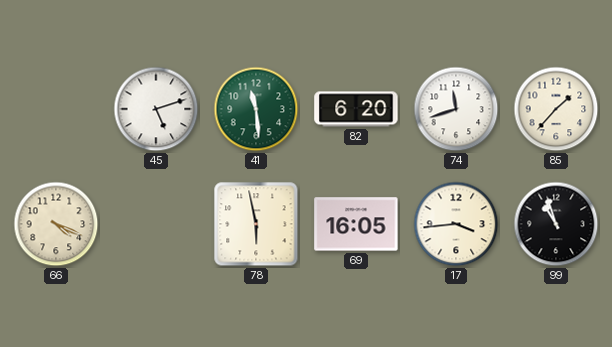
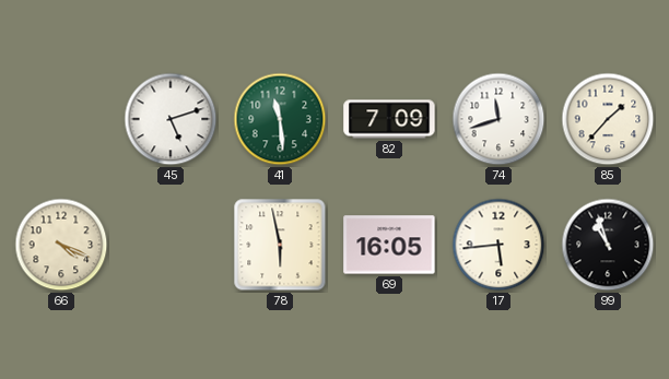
82: 6:20 -> 7:09 (389, 119)
17: 3:44 -> 5:44 (498, 245)
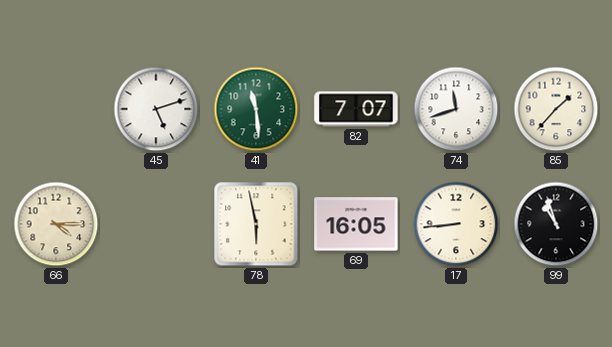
82: 7:09 -> 7:07 (356, 109)
66: 4:19 -> 4:15 (56, 224)
17: 5:44 -> 8:44 (456, 224)
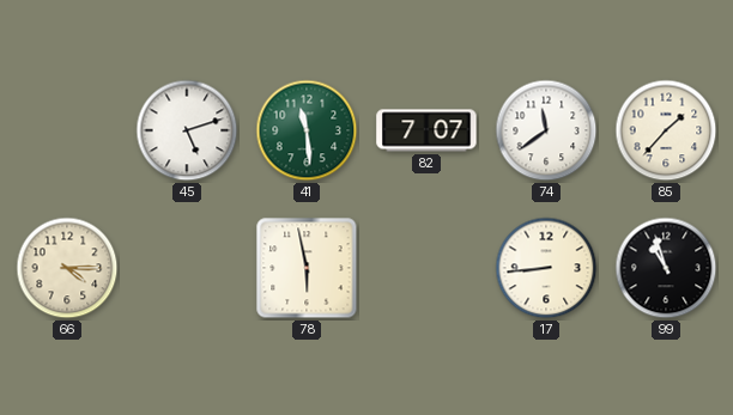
74: 11:42 -> 11:39 (546, 130)
69: 16:05 -> none (356, 224)
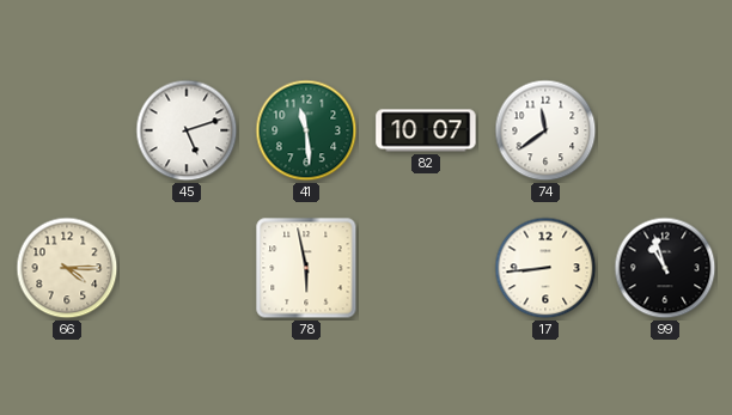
82: 7:07 -> 10:07 (426, 130)
85: 1:37 -> none (666, 130)
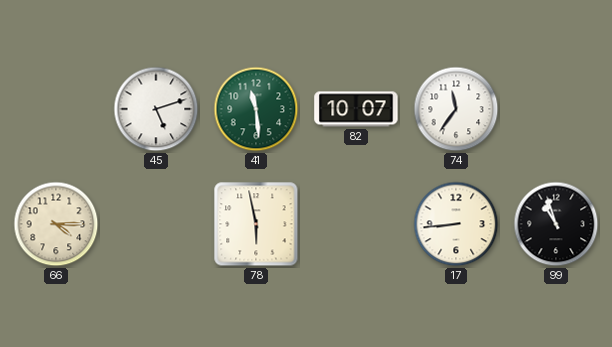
74: 11:39 -> 11:36 (456, 109)
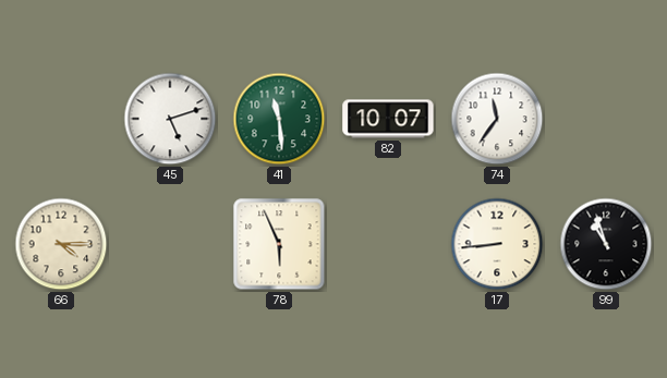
78: 5:58 -> 5:56 (279, 244)
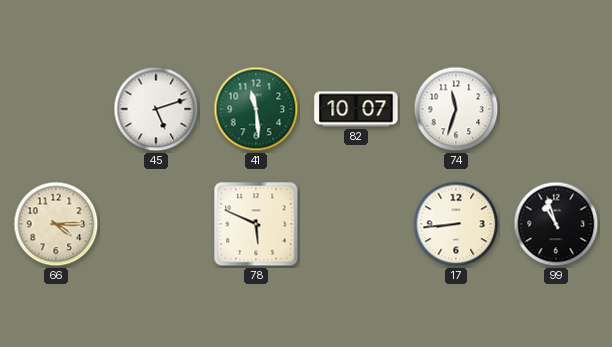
74: 11:36 -> 11:33 (456, 109)
78: 5:56 -> 5:49 (256, 224)
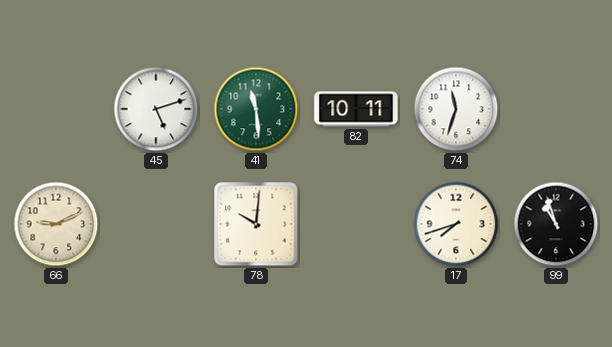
82: 10:07 -> 10:11 (356, 109)
66: 4:15 -> 9:11 (56, 224)
78: 5:49 -> 10:01 (256, 224)
17: 8:44 -> 7:42 (456, 224)
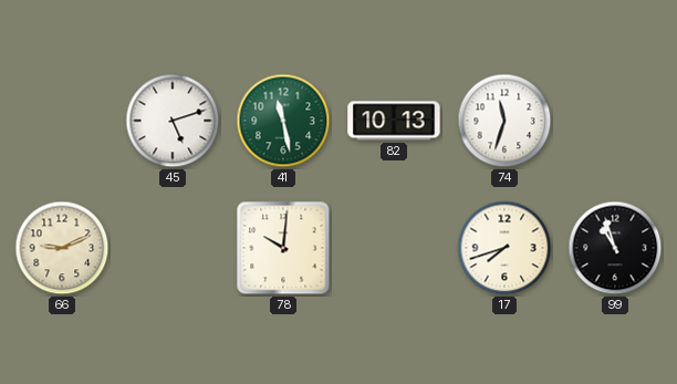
41: 11:29 -> 11:28 (283, 121)
82: 10:11 -> 10:13 (394, 121)
